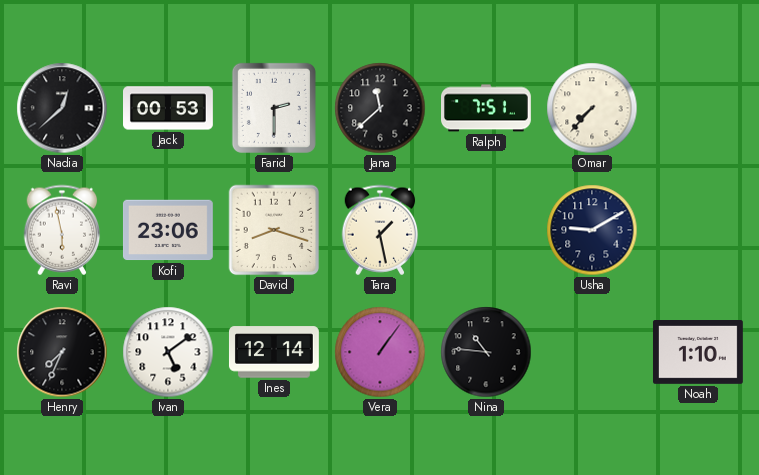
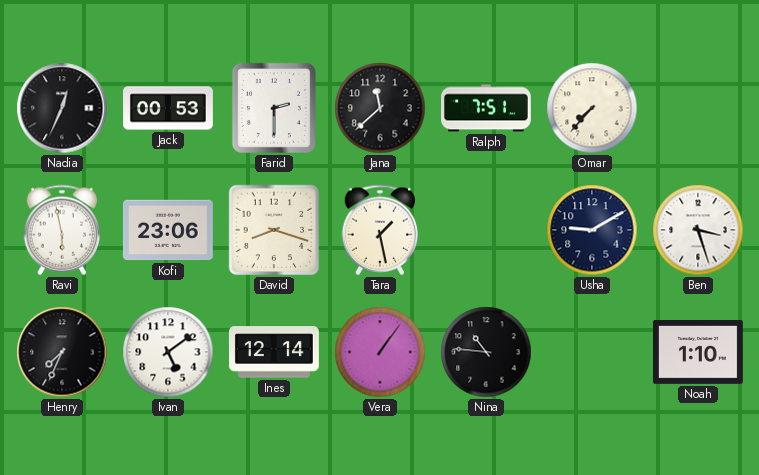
Nadia: 12:38 -> 12:34 (62, 108)
Ben: none -> 3:27 (698, 230)
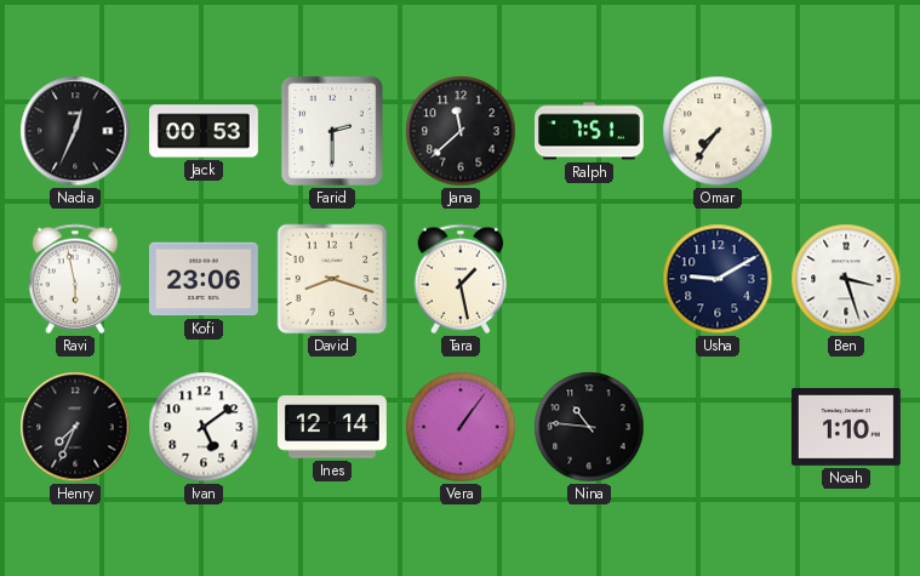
Omar: 7:37 -> 7:36 (718, 131)
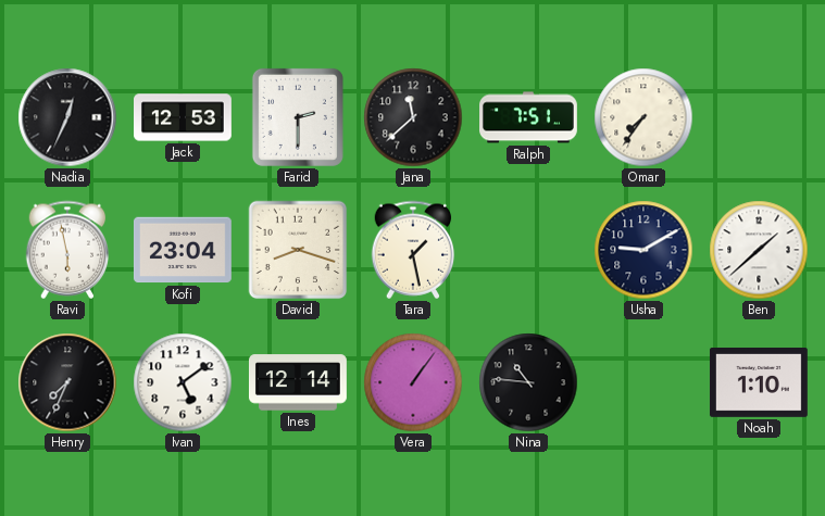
Jack: 00:53 -> 12:53 (184, 117)
Kofi: 23:06 -> 23:04 (183, 250)
Ben: 3:27 -> 1:38 (759, 250)
